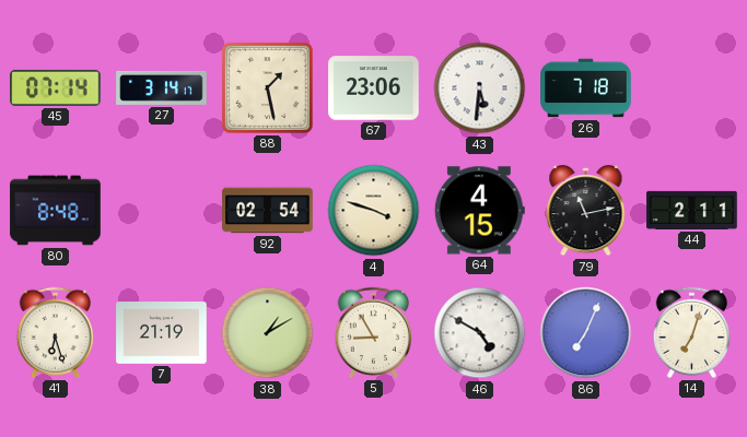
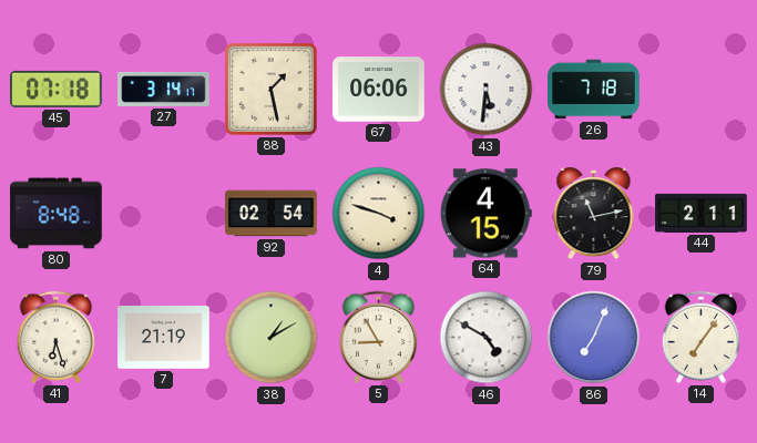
45: 07:14 -> 07:18 (57, 89)
67: 23:06 -> 06:06 (379, 90)
14: 7:03 -> 7:06 (700, 337)
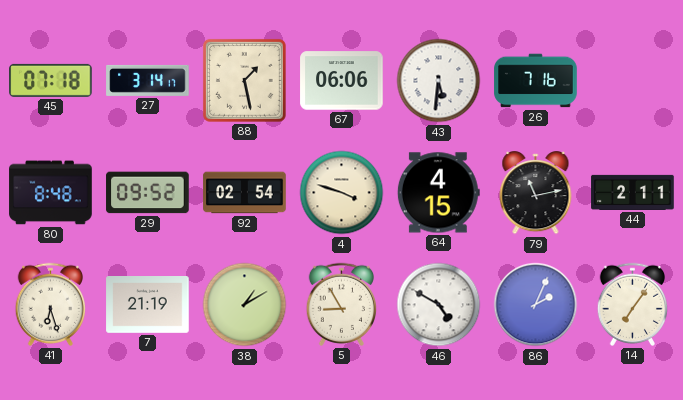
26: 7:18 -> 7:16 (536, 81)
29: none -> 09:52 (148, 193)
86: 7:04 -> 2:04 (536, 305)
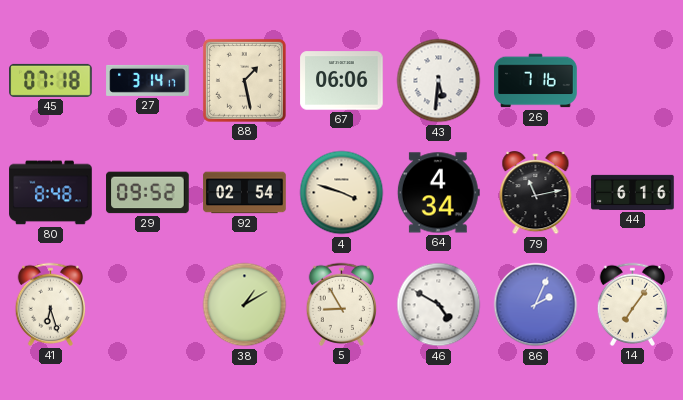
64: 4:15 -> 4:34 (438, 193)
44: 2:11 -> 6:16 (633, 192)
7: 21:19 -> none (148, 305)
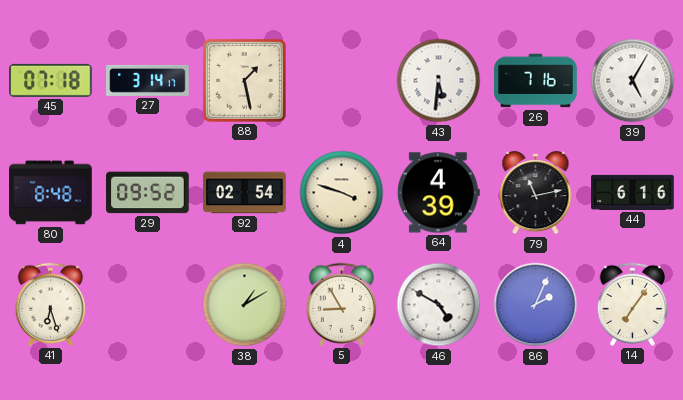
67: 06:06 -> none (342, 81)
39: none -> 5:05 (633, 81)
64: 4:34 -> 4:39 (438, 193)
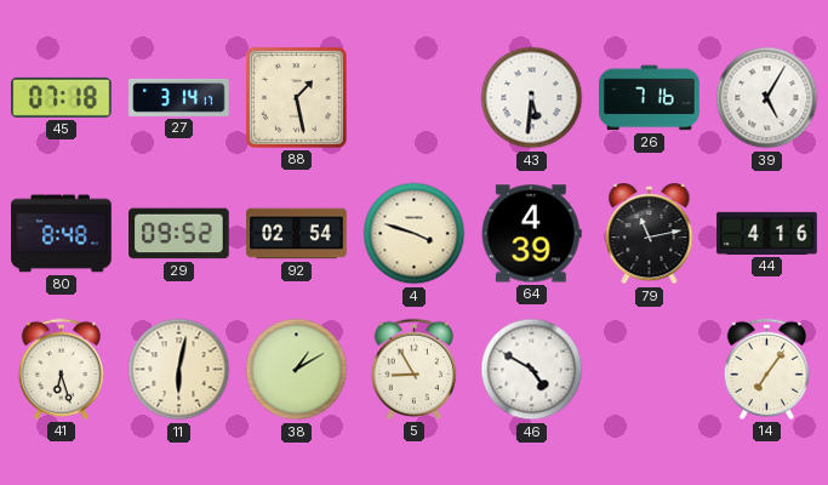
44: 6:16 -> 4:16 (767, 233)
11: none -> 6:02 (179, 370)
86: 2:04 -> none (536, 305)
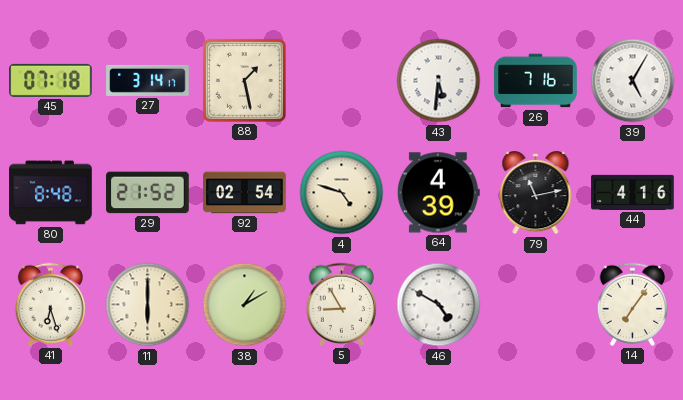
29: 09:52 -> 21:52 (148, 193)
4: 3:48 -> 4:48 (342, 193)
11: 6:02 -> 6:00 (148, 305)
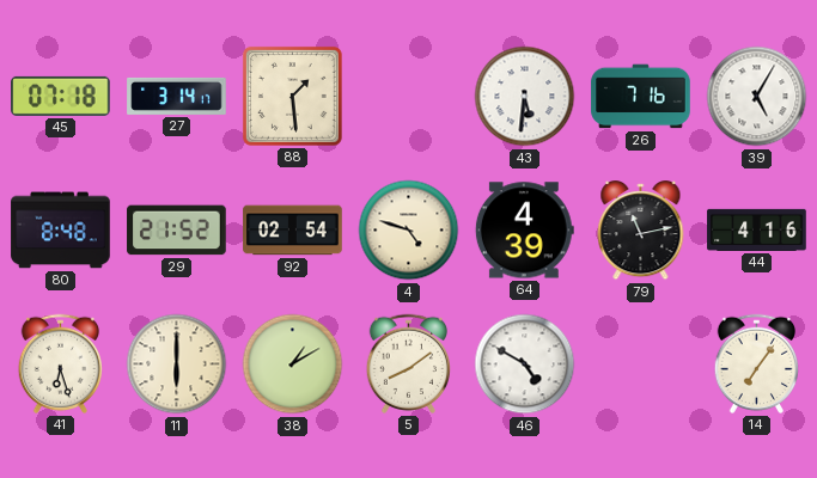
88: 1:28 -> 1:29 (292, 96)
5: 8:55 -> 8:09 (408, 363)
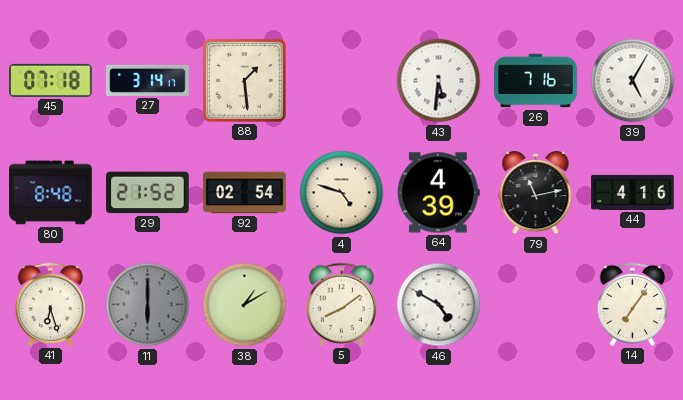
11 dial: cream -> grey (148, 305)
